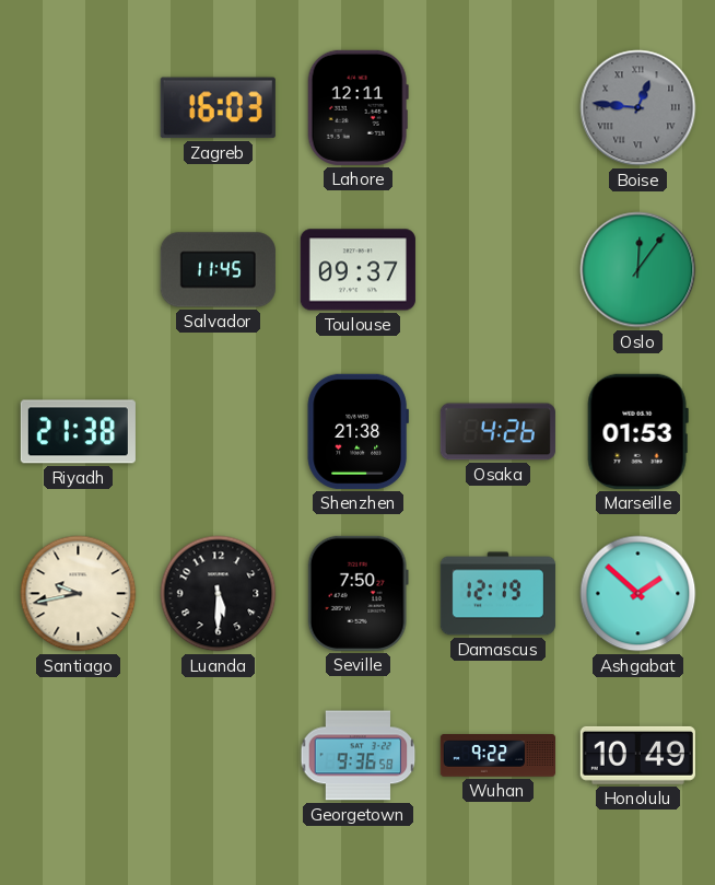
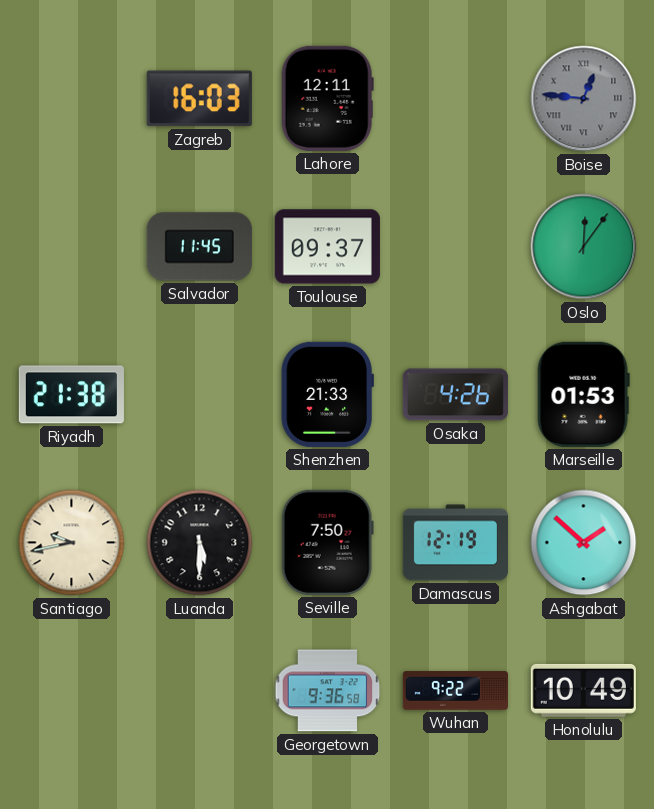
Shenzhen: 21:38 -> 21:33 (327, 394)
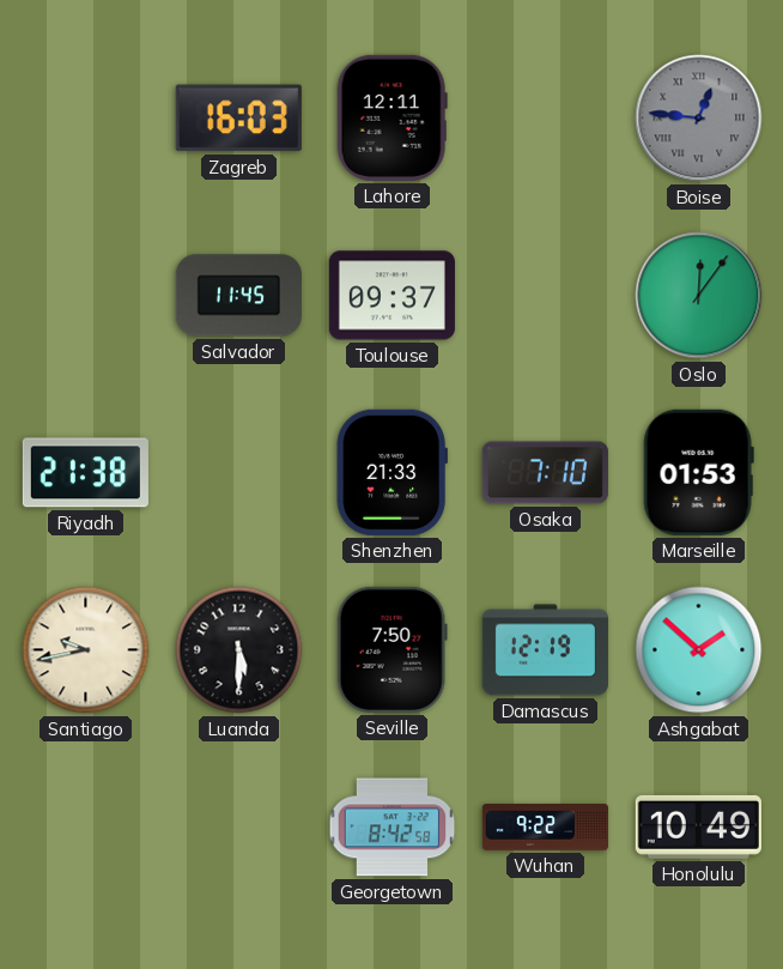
Osaka: 4:26 -> 7:10 (545, 473)
Georgetown: 9:36 -> 8:42 (393, 828)
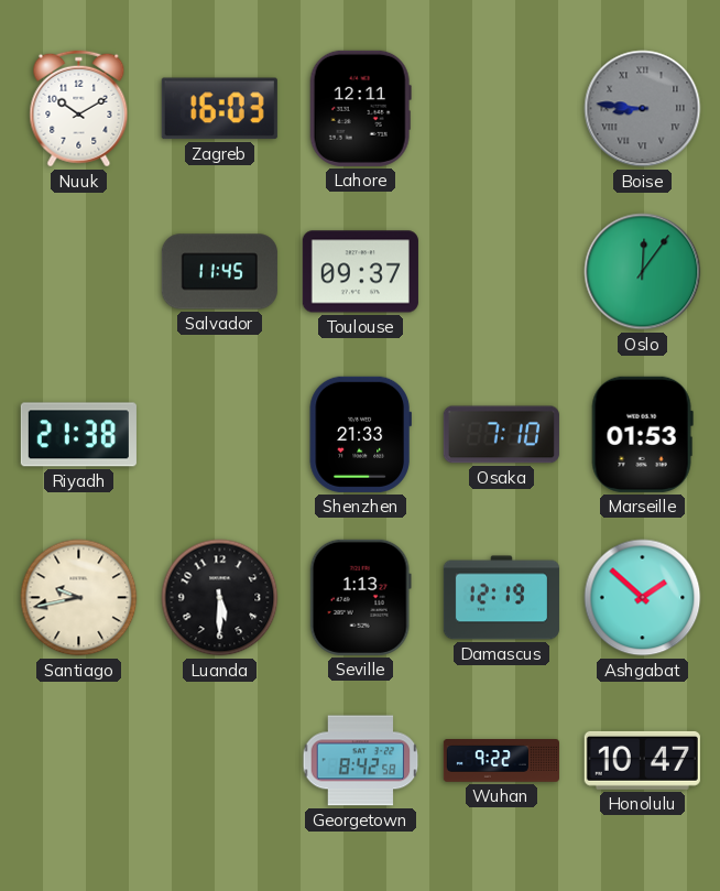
Nuuk: none -> 10:10 (79, 109)
Boise: 12:46 -> 8:46 (643, 109)
Seville: 7:50 -> 1:13 (360, 597)
Honolulu: 10:49 -> 10:47 (642, 760)
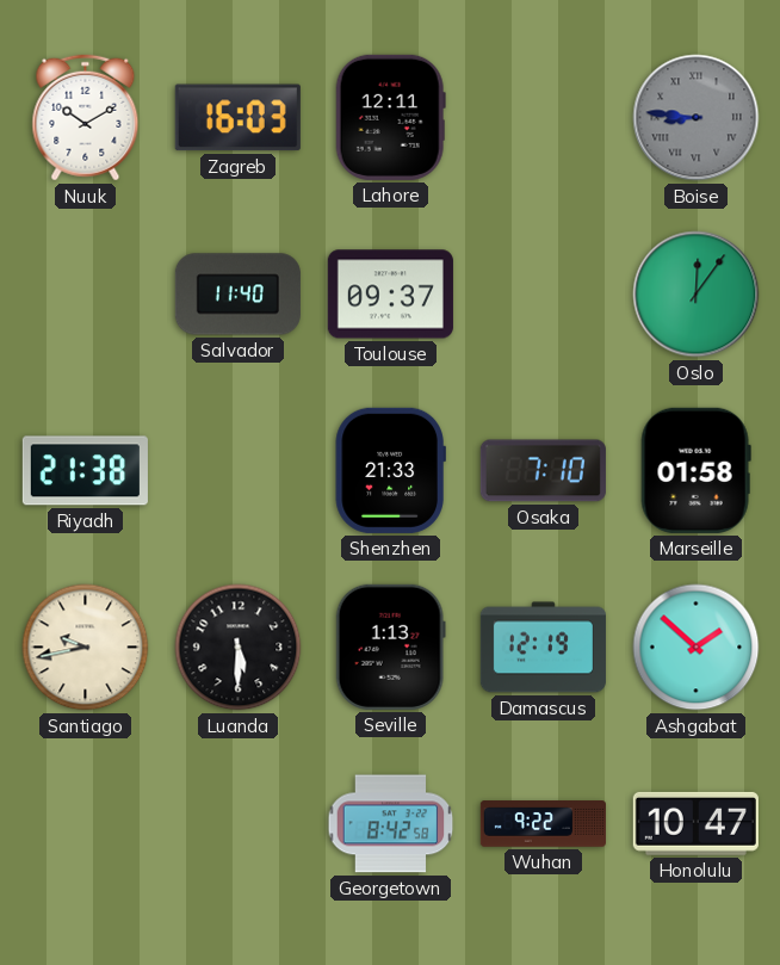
Salvador: 11:45 -> 11:40 (237, 295)
Marseille: 01:53 -> 01:58 (695, 470)
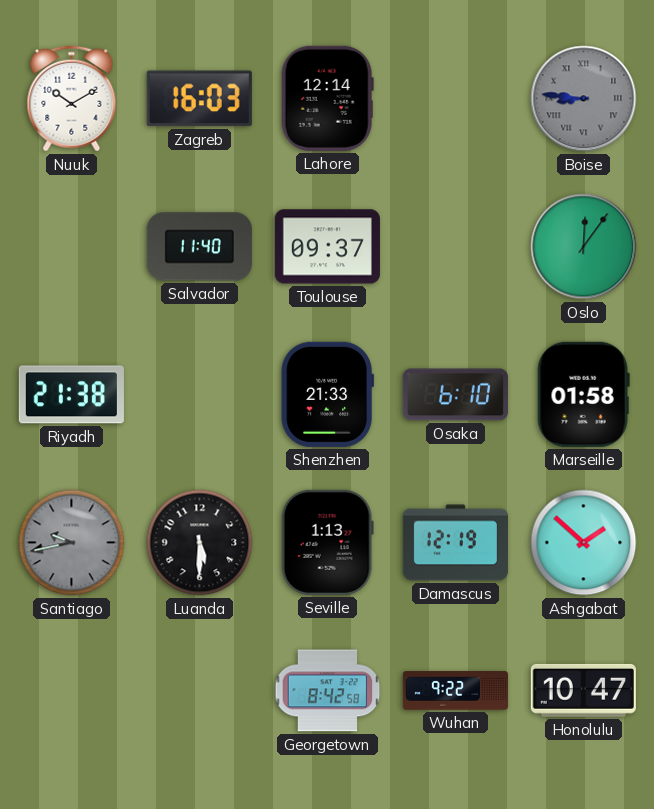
Lahore: 12:11 -> 12:14 (327, 98)
Osaka: 7:10 -> 6:10 (455, 395)
Santiago dial: cream -> grey (72, 543)
